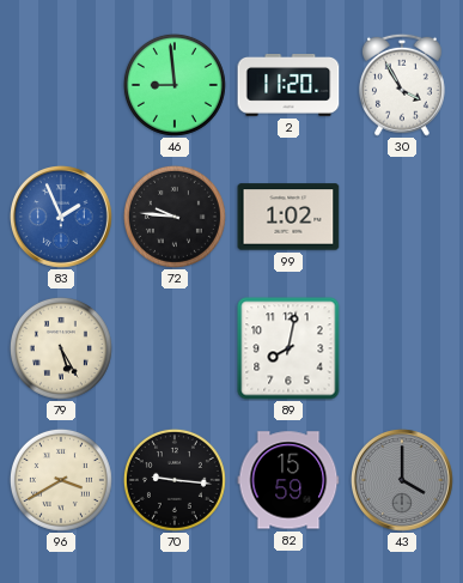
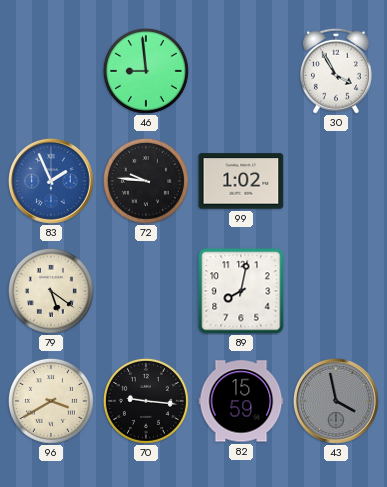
2: 11:20 -> none (288, 86)
79: 5:25 -> 5:21 (51, 291)
43: 4:00 -> 3:58 (337, 402)
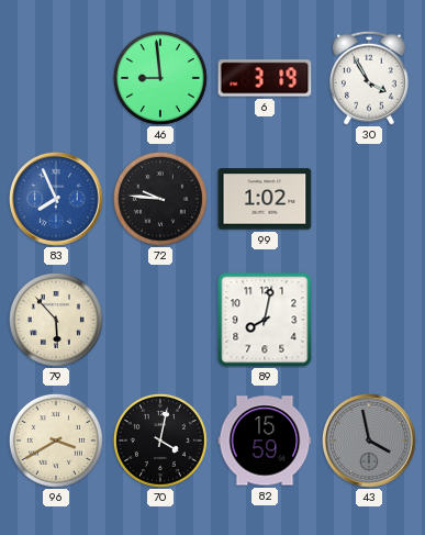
6: none -> 3:19 (265, 78)
83: 1:56 -> 7:56 (57, 200)
79: 5:21 -> 5:53 (56, 320)
70: 9:16 -> 4:02 (160, 441)
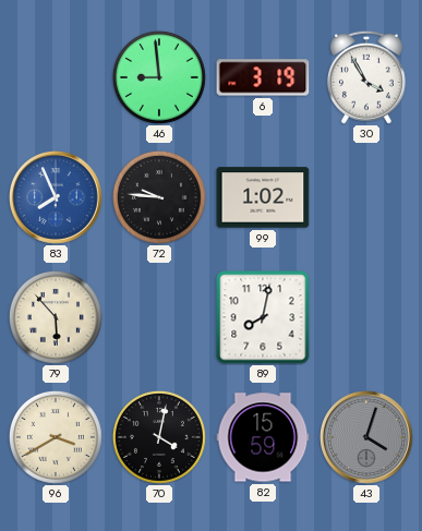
43: 3:58 -> 4:03 (367, 438)
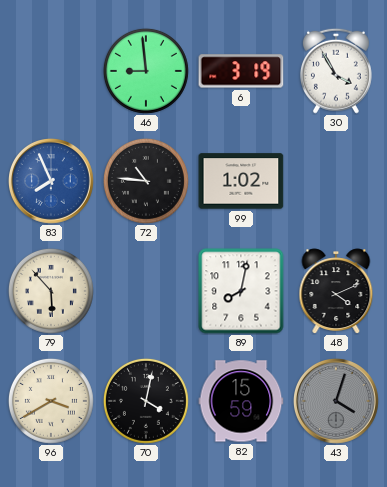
72: 9:46 -> 10:46 (146, 181)
48: none -> 4:11 (336, 291)
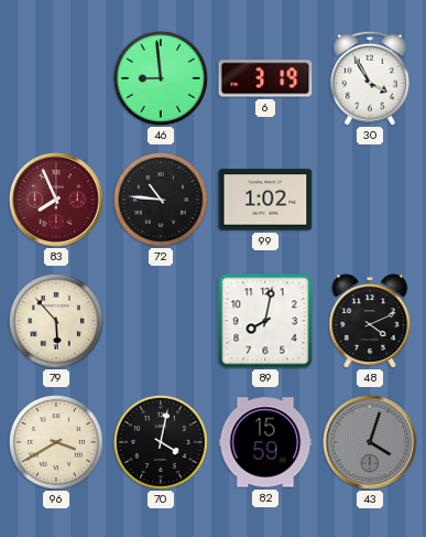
83 dial: blue -> burgundy (57, 201)
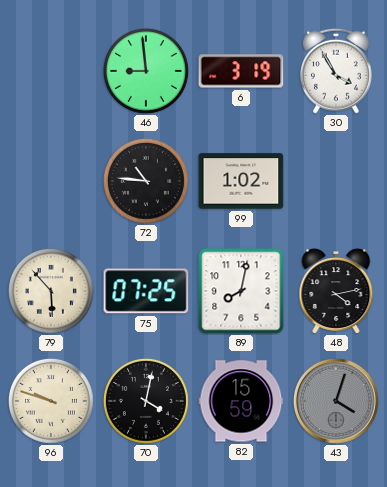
83: 7:56 -> none (57, 201)
75: none -> 07:25 (146, 291)
48: 4:11 -> 4:13 (336, 291)
96: 3:40 -> 9:48 (51, 401)
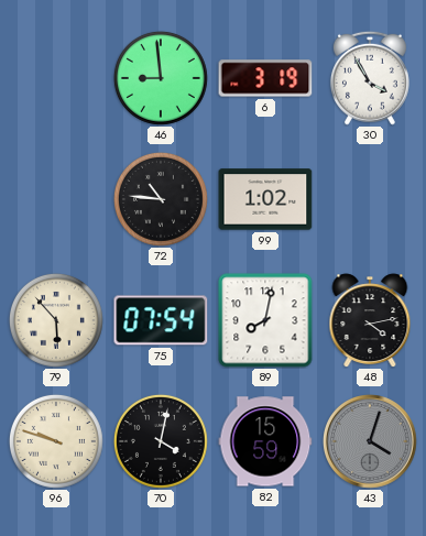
75: 07:25 -> 07:54 (161, 320)
